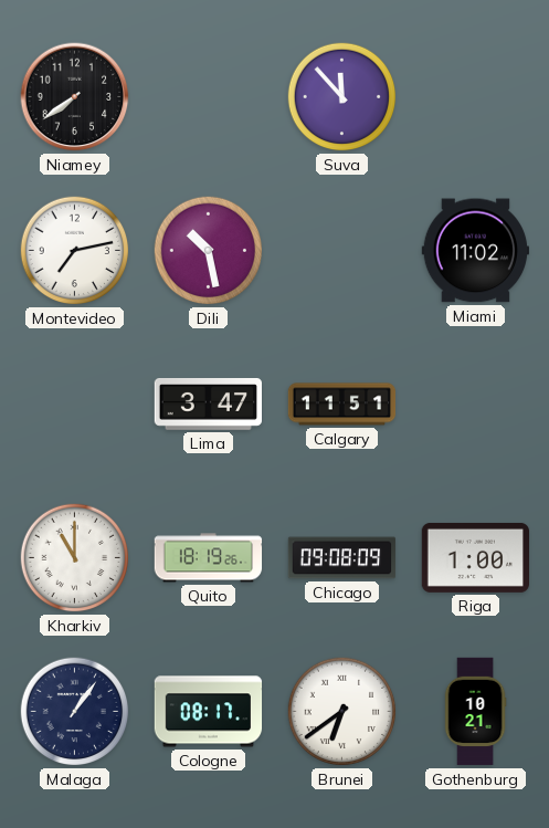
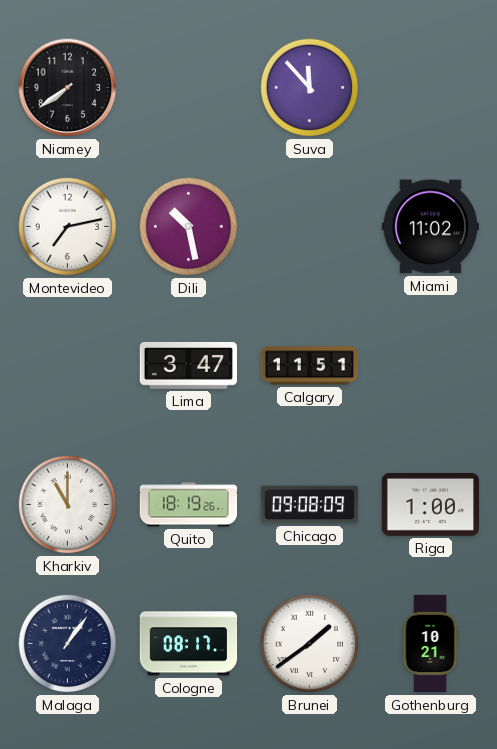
Brunei: 6:39 -> 1:39 (310, 644)
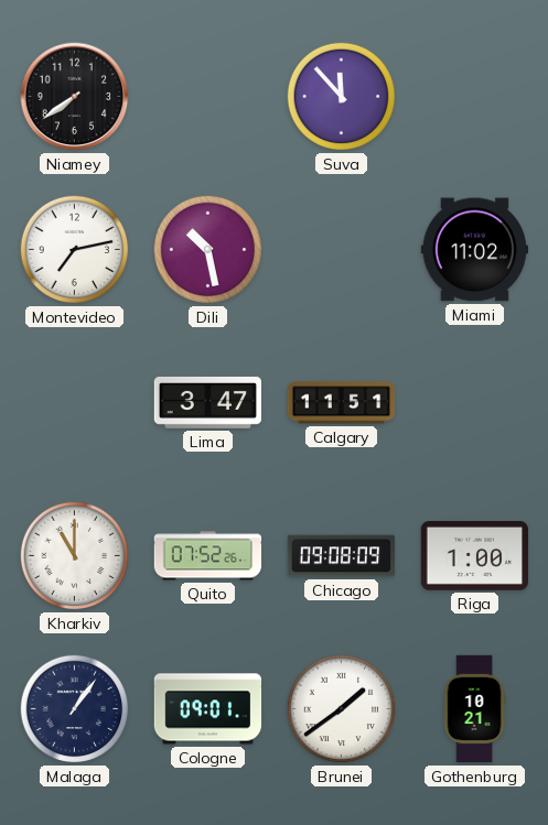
Quito: 18:19 -> 07:52 (208, 556)
Cologne: 08:17 -> 09:01 (208, 709)
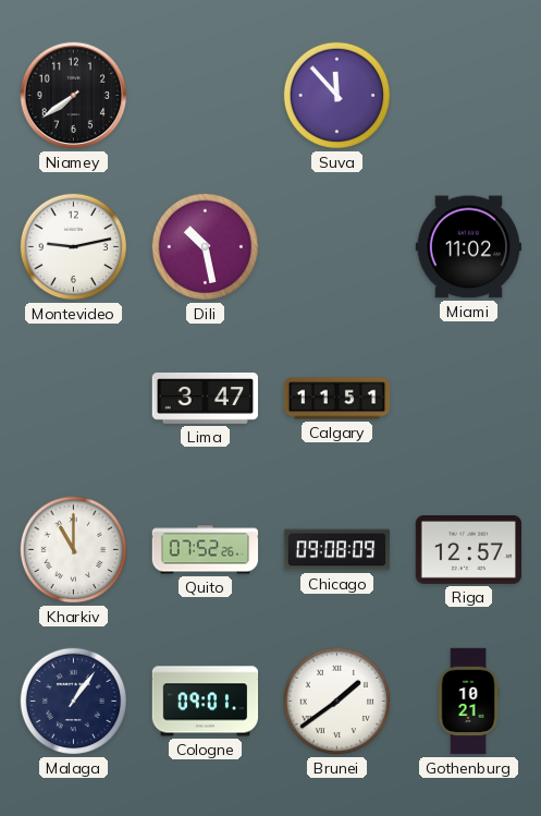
Montevideo: 7:13 -> 9:13 (74, 247)
Riga: 1:00 -> 12:57 (468, 549)
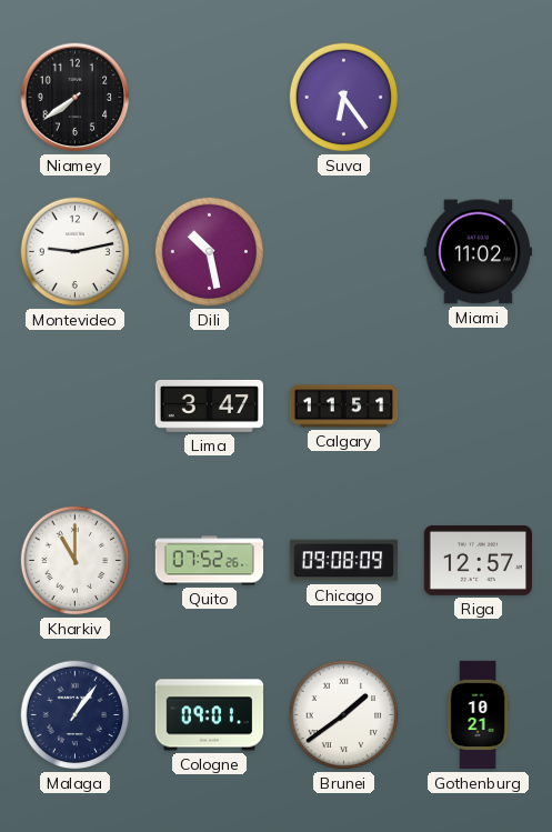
Suva: 11:53 -> 6:24 (344, 98)
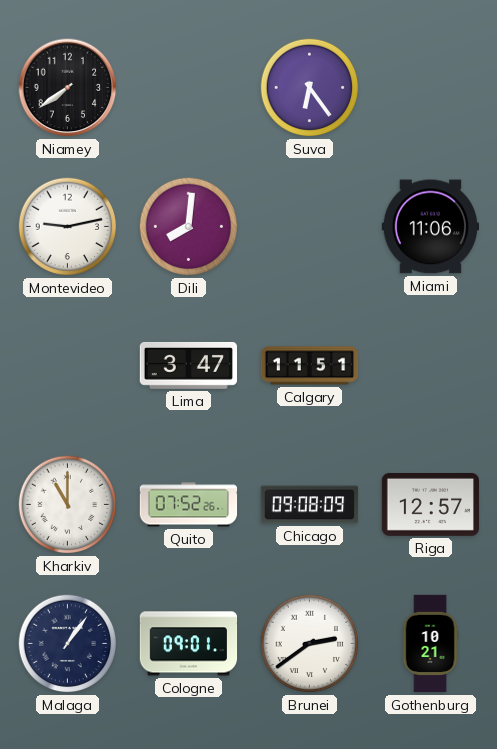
Dili: 10:28 -> 8:01 (189, 227)
Miami: 11:02 -> 11:06 (430, 227)
Brunei: 1:39 -> 2:39 (310, 644)
